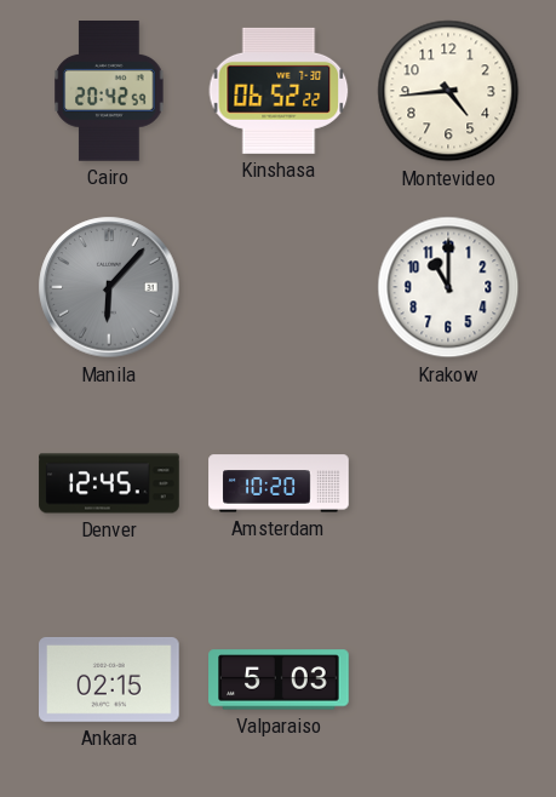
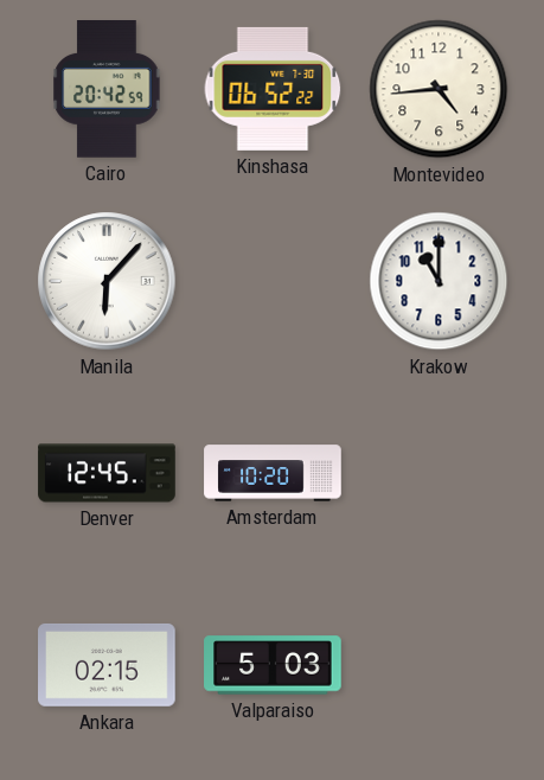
Manila dial: grey -> white (107, 281)
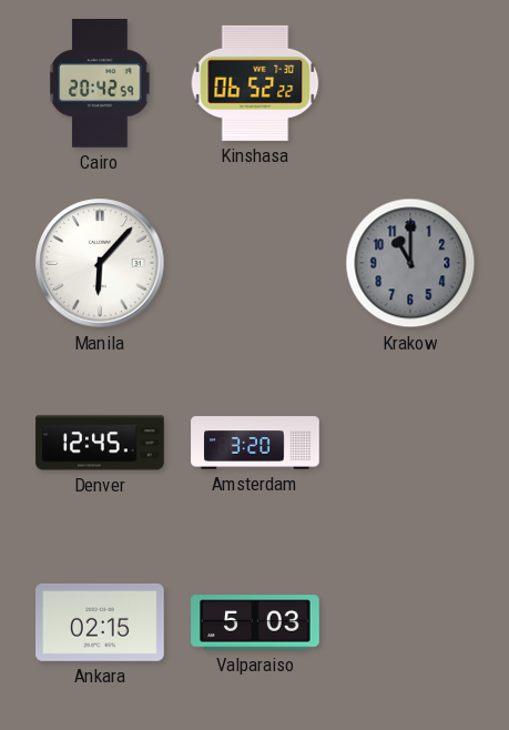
Montevideo: 4:44 -> none (439, 89)
Krakow dial: white -> grey (410, 263)
Amsterdam: 10:20 -> 3:20 (255, 443)
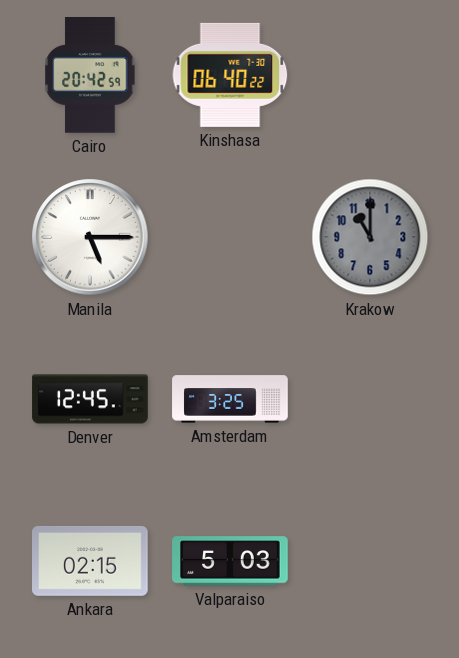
Kinshasa: 06:52 -> 06:40 (230, 75)
Manila: 6:07 -> 5:15 (90, 237)
Amsterdam: 3:20 -> 3:25 (230, 399)
